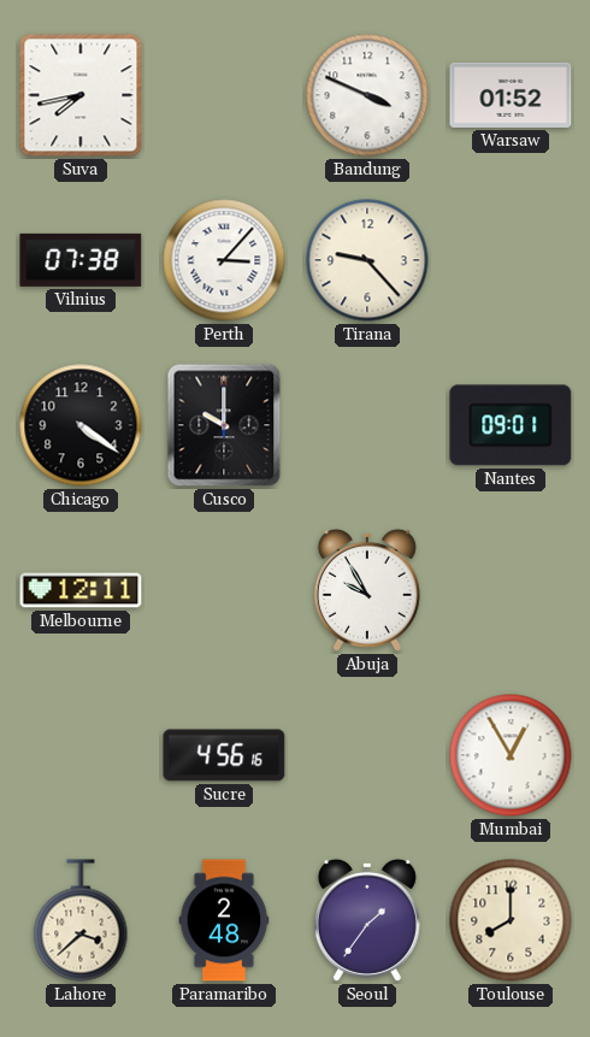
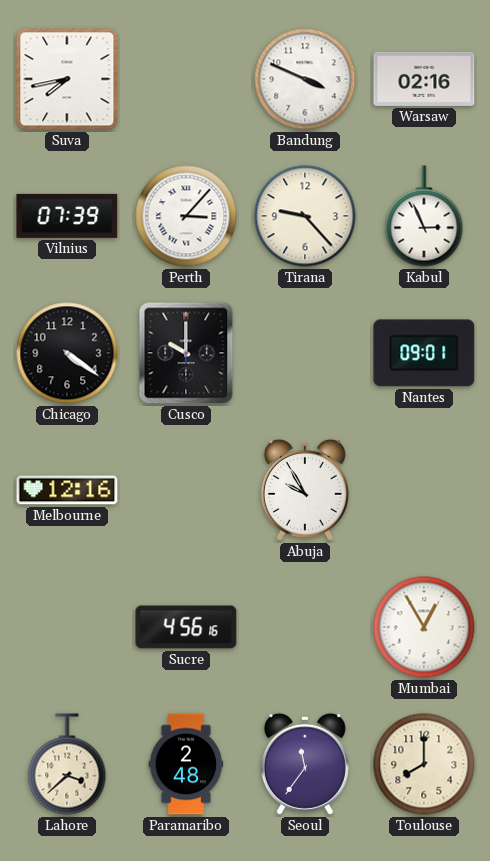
Warsaw: 01:52 -> 02:16 (424, 79)
Vilnius: 07:38 -> 07:39 (67, 216)
Kabul: none -> 2:56 (424, 216)
Melbourne: 12:11 -> 12:16 (67, 490)
Seoul: 1:36 -> 11:36 (305, 764)
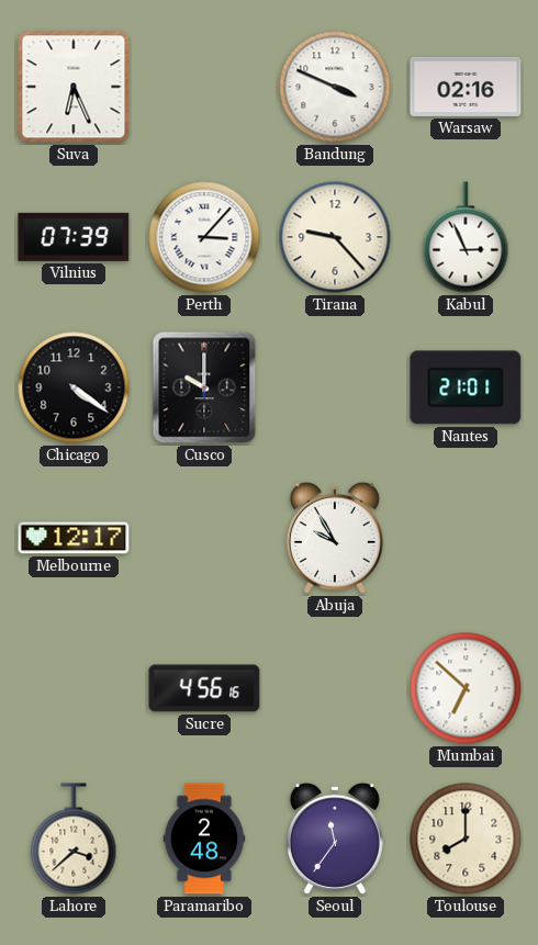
Suva: 7:43 -> 6:26 (74, 87)
Nantes: 09:01 -> 21:01 (466, 387)
Melbourne: 12:16 -> 12:17 (74, 538)
Mumbai: 12:55 -> 6:52 (466, 688)
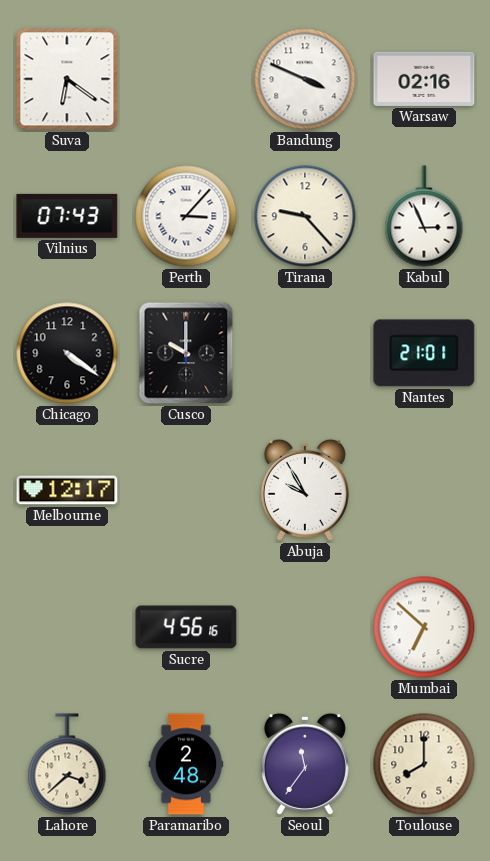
Suva: 6:26 -> 6:21 (67, 79)
Vilnius: 07:39 -> 07:43 (67, 216)
